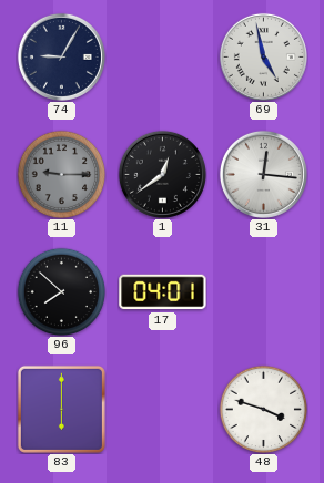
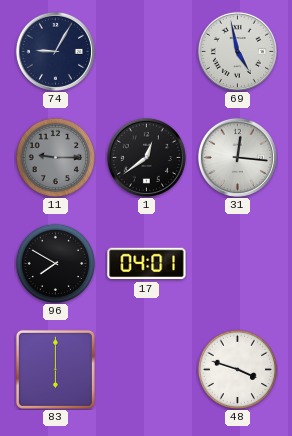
96: 7:52 -> 7:50 (55, 263)
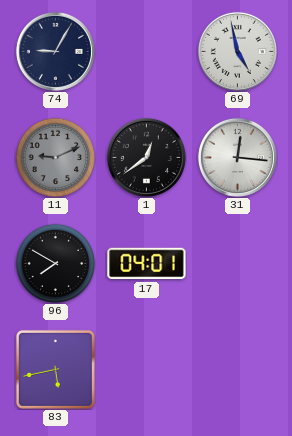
11: 9:15 -> 9:11 (55, 157)
83: 6:00 -> 5:43 (55, 369)
48: 3:48 -> none (237, 369)
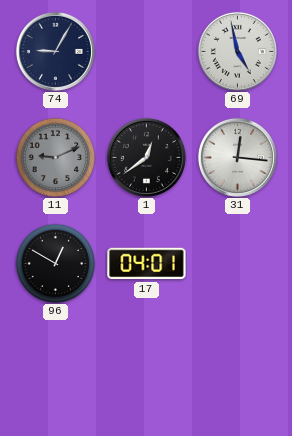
96: 7:50 -> 12:50 (55, 263)
83: 5:43 -> none (55, 369)
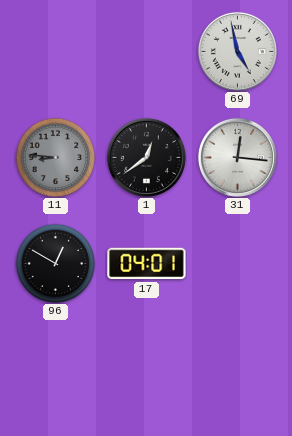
74: 9:05 -> none (55, 51)
11: 9:11 -> 8:46 (55, 157)
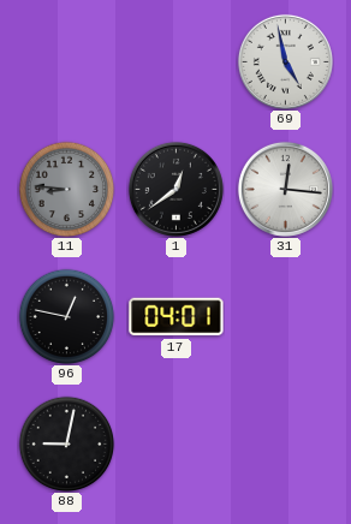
96: 12:50 -> 12:47 (66, 316)
88: none -> 9:02 (66, 443)
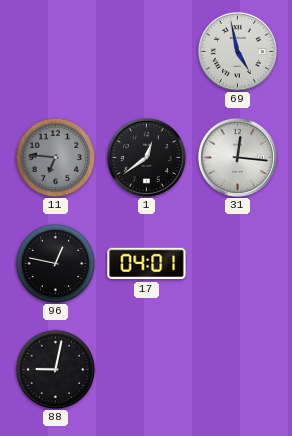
11: 8:46 -> 6:46 (55, 157)
